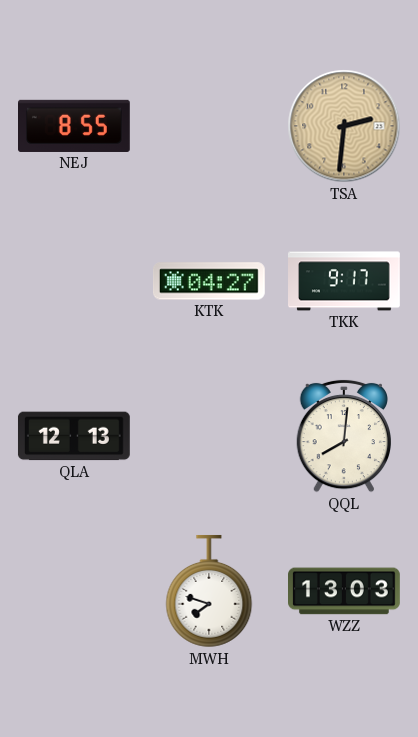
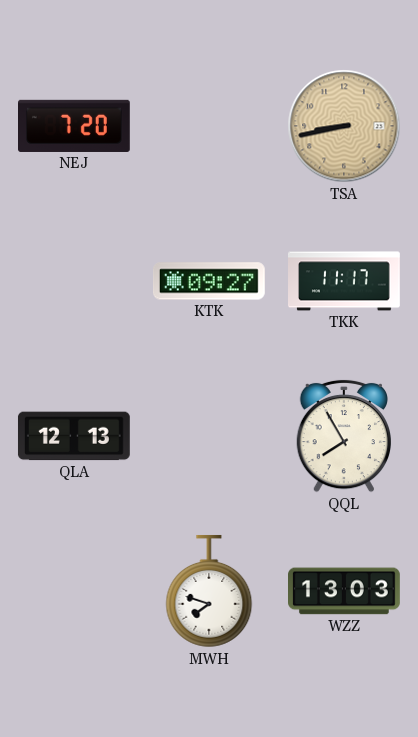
NEJ: 8:55 -> 7:20 (75, 126)
TSA: 2:31 -> 8:43 (344, 126)
KTK: 04:27 -> 09:27 (209, 281)
TKK: 9:17 -> 11:17 (345, 281)
QQL: 8:01 -> 7:55 (343, 436)
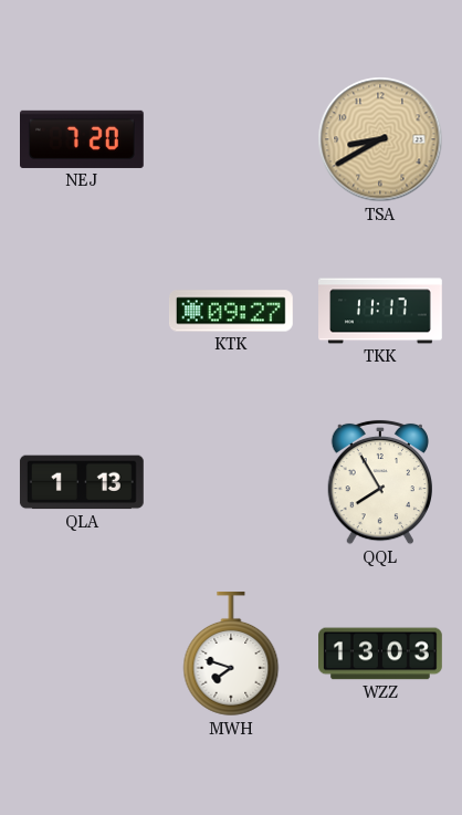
TSA: 8:43 -> 8:40 (380, 139)
QLA: 12:13 -> 1:13 (82, 482)
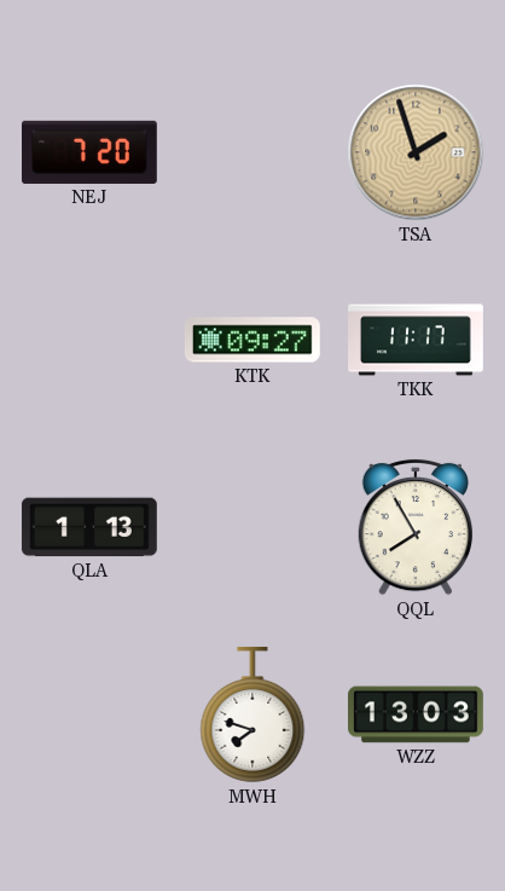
TSA: 8:40 -> 1:57 (416, 152)
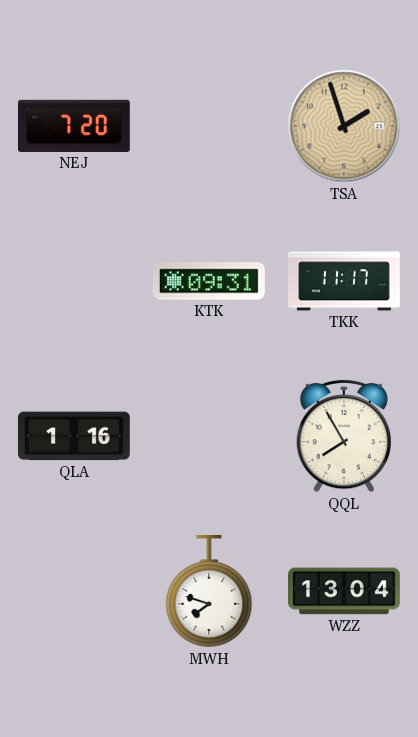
KTK: 09:27 -> 09:31 (209, 281)
QLA: 1:13 -> 1:16 (74, 436)
WZZ: 13:03 -> 13:04 (345, 591)
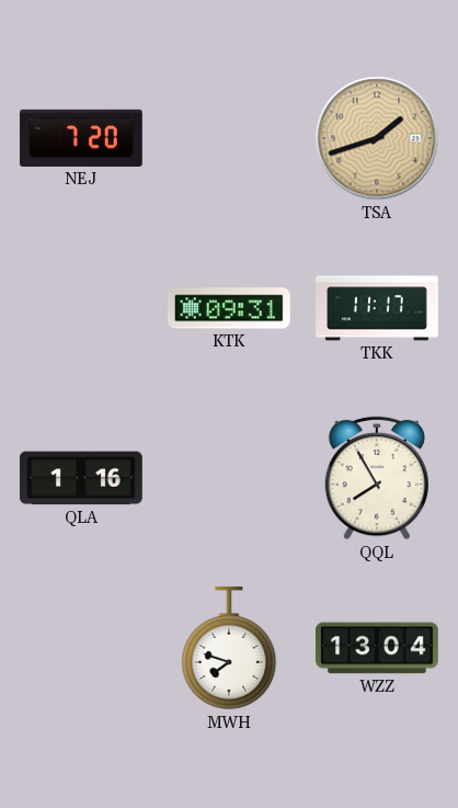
TSA: 1:57 -> 1:42 (377, 138)
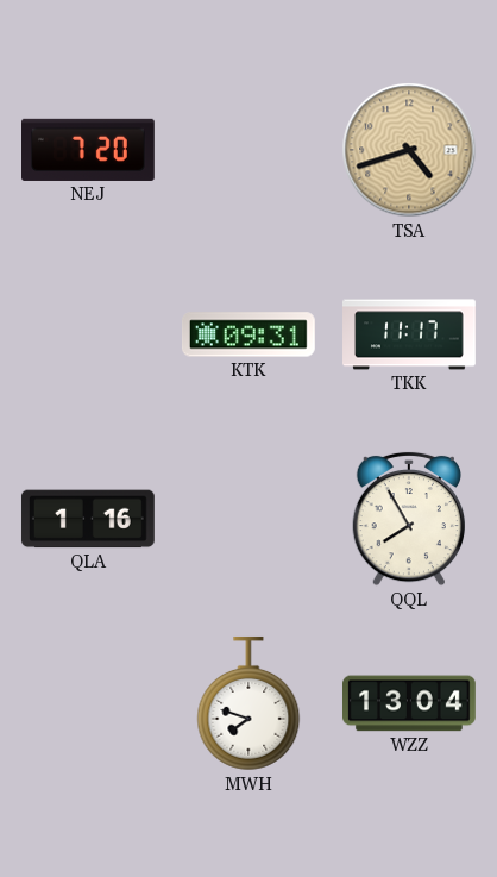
TSA: 1:42 -> 4:42 (409, 150)
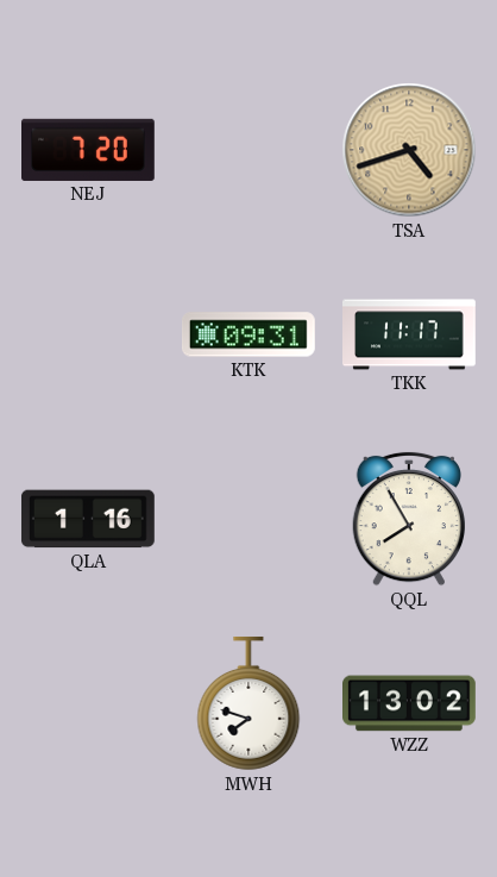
WZZ: 13:04 -> 13:02 (410, 703)
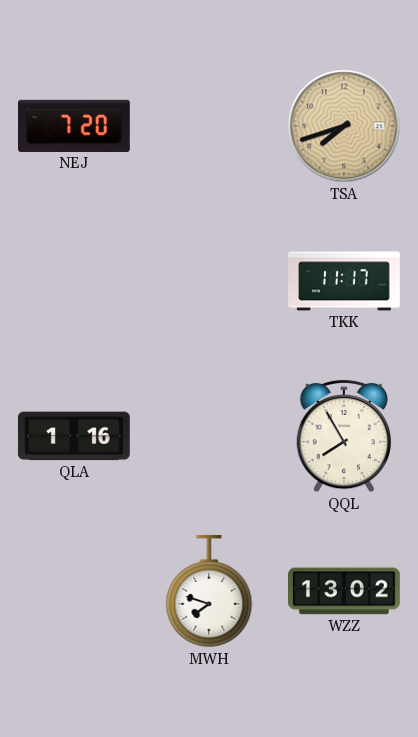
TSA: 4:42 -> 7:42 (344, 126)
KTK: 09:31 -> none (248, 334)
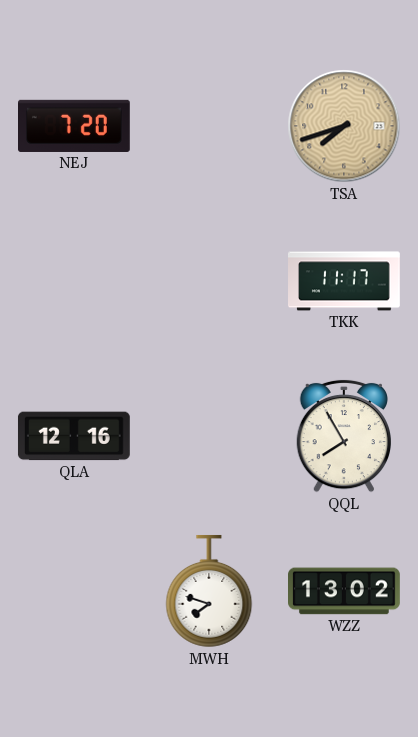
QLA: 1:16 -> 12:16 (74, 436)
